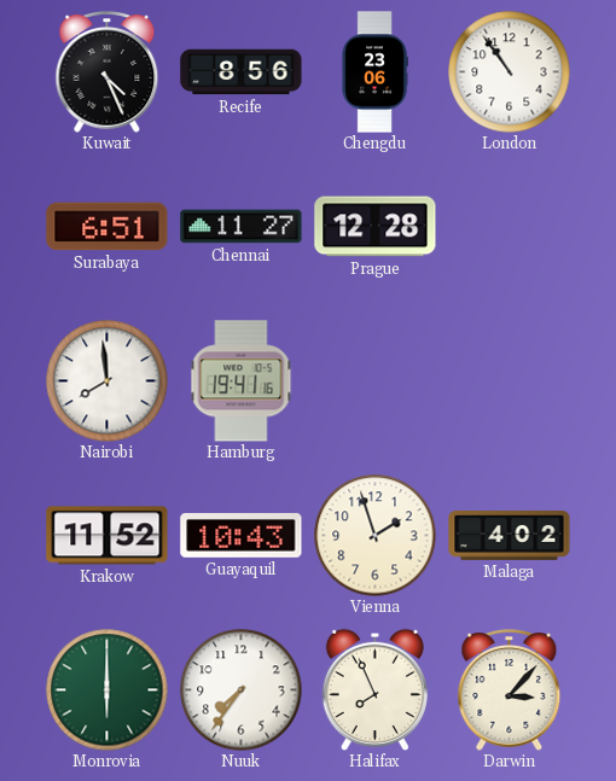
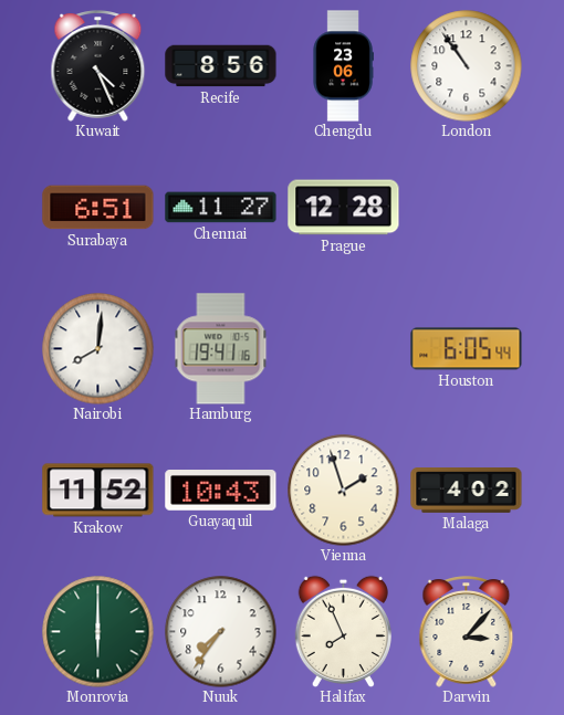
Nairobi: 7:59 -> 8:01 (98, 349)
Houston: none -> 6:05 (467, 349)
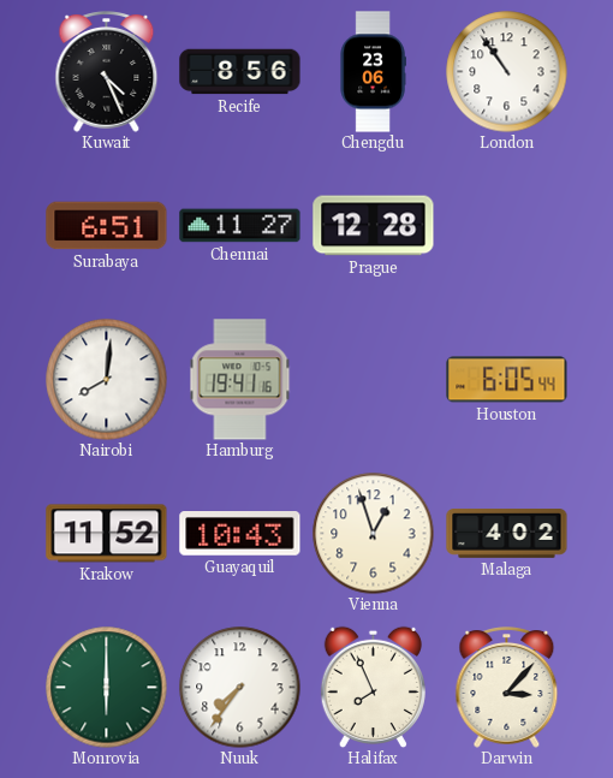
Vienna: 1:57 -> 12:57 (374, 534)
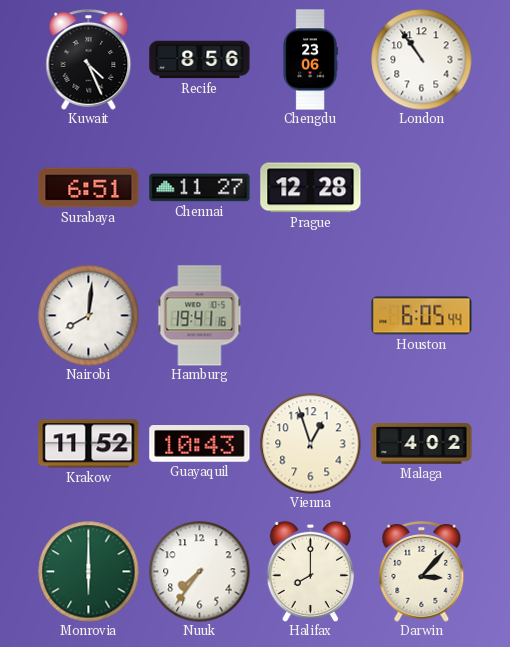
Halifax: 7:56 -> 8:00 (310, 571)
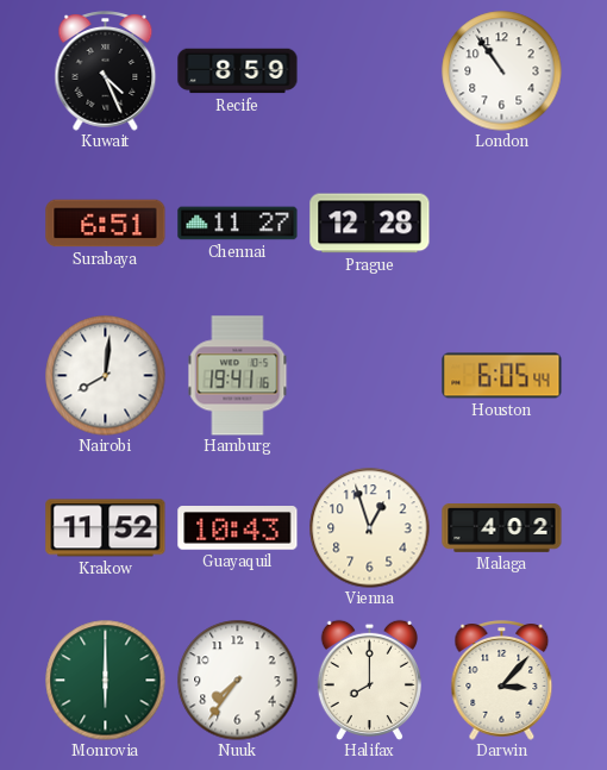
Recife: 8:56 -> 8:59 (238, 71)
Chengdu: 23:06 -> none (310, 60)
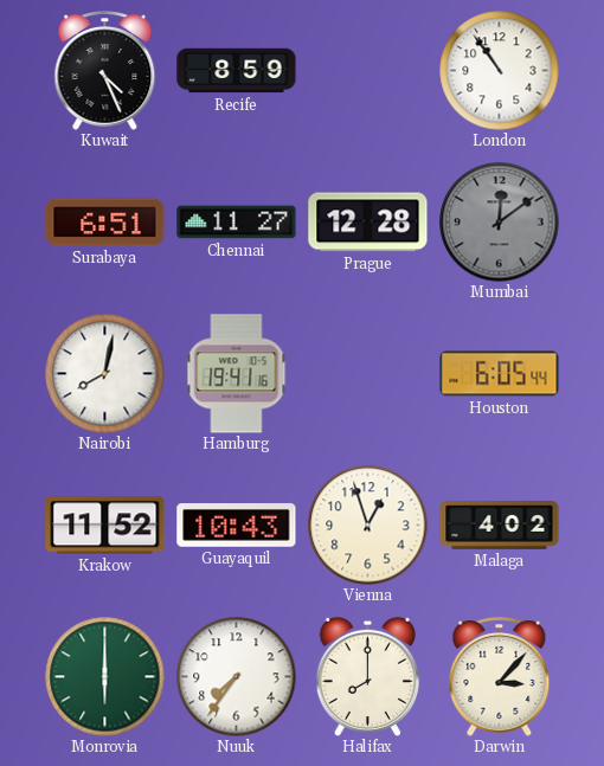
Mumbai: none -> 12:09 (500, 223)
Nairobi: 8:01 -> 8:02 (105, 374)
